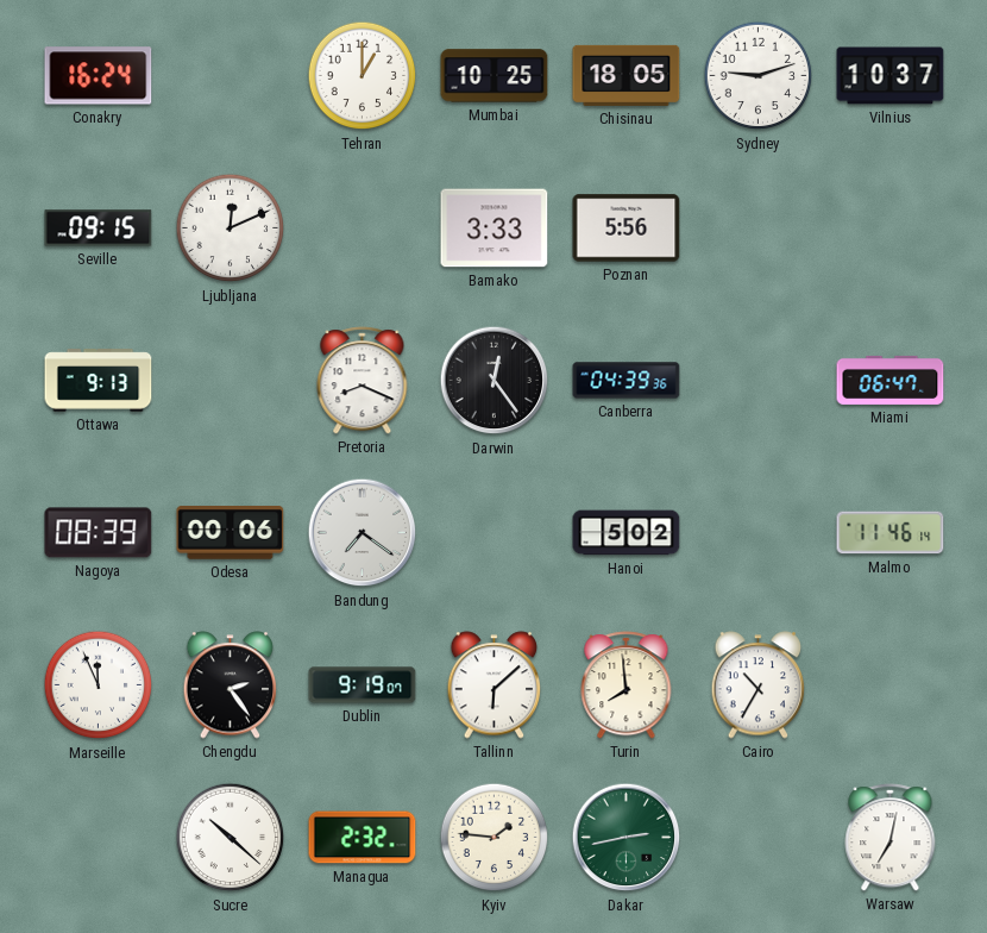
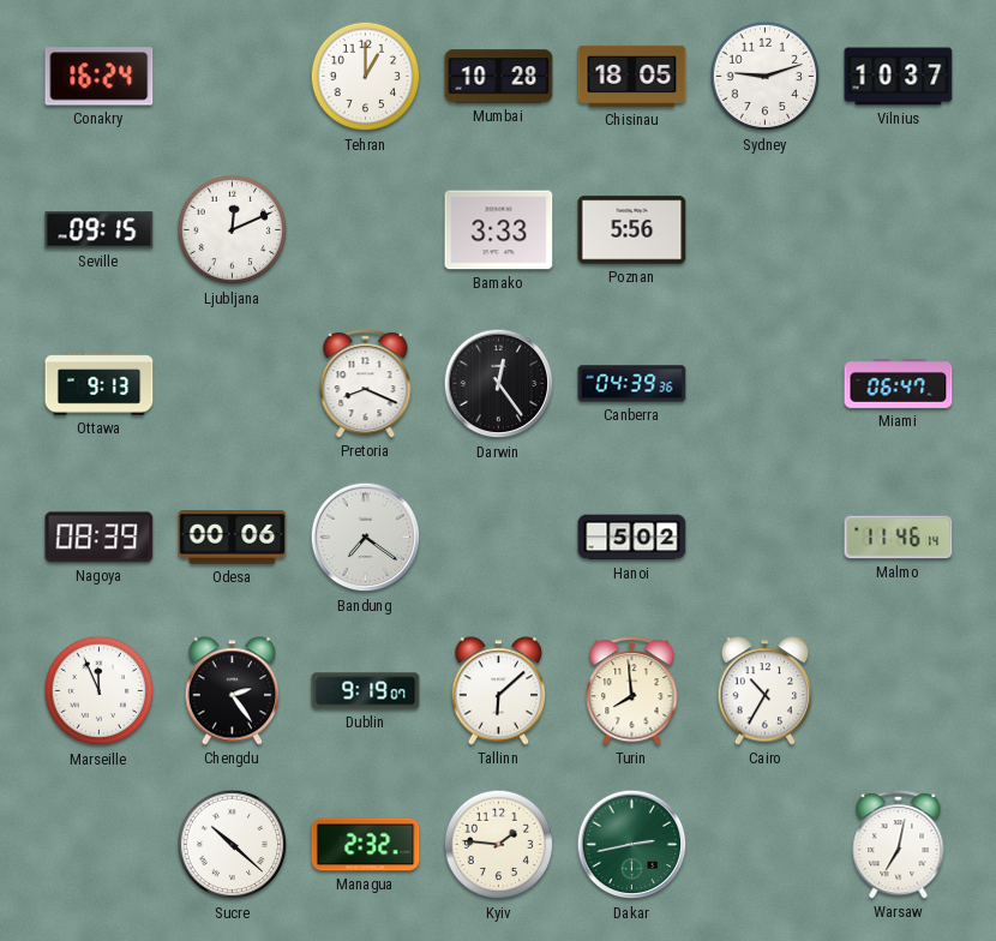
Mumbai: 10:25 -> 10:28 (499, 77)
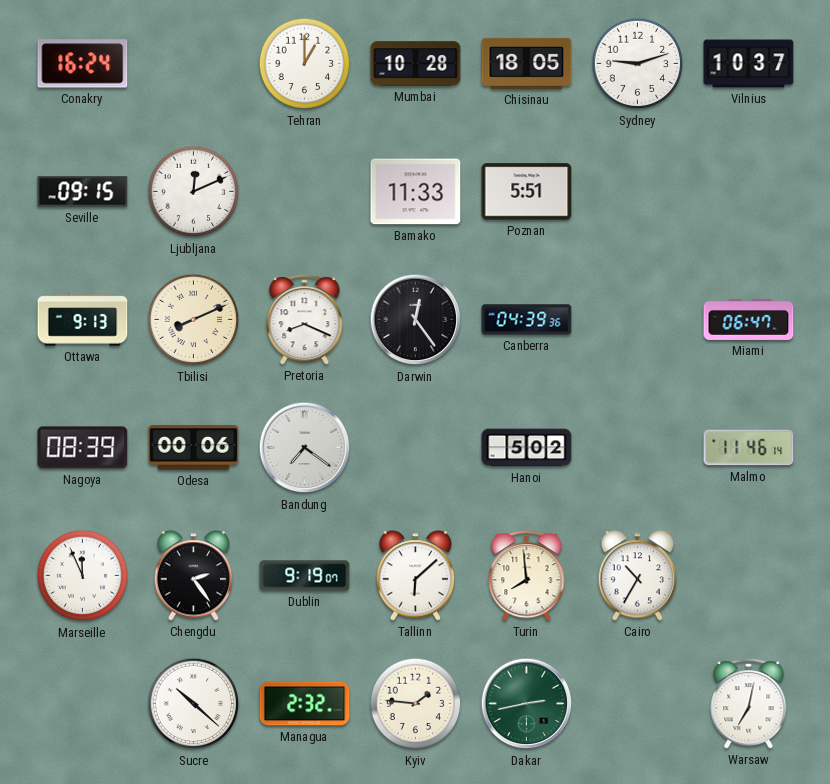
Bamako: 3:33 -> 11:33 (416, 192)
Poznan: 5:56 -> 5:51 (527, 192)
Tbilisi: none -> 8:11 (194, 320)
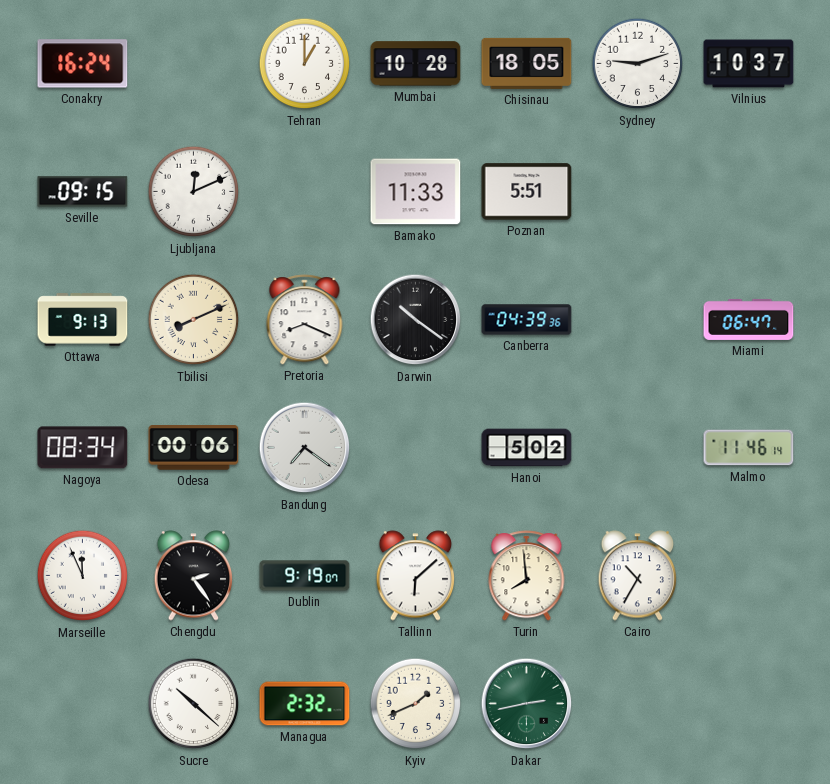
Darwin: 12:24 -> 10:21 (416, 320)
Nagoya: 08:39 -> 08:34 (83, 448)
Kyiv: 1:46 -> 1:41 (416, 704)
Warsaw: 7:02 -> none (749, 704)
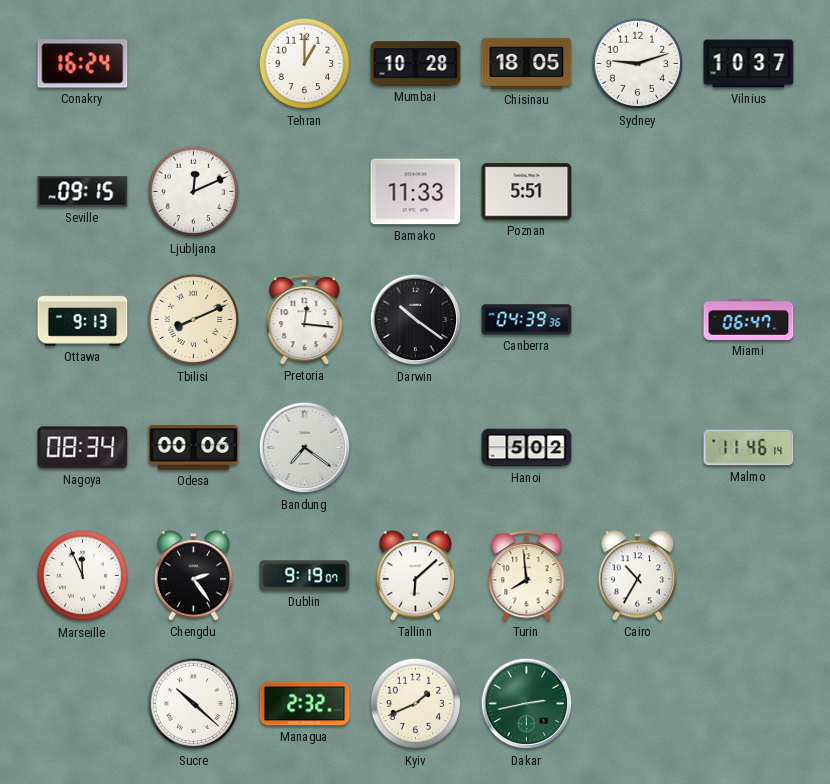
Pretoria: 8:19 -> 12:16 (305, 320)
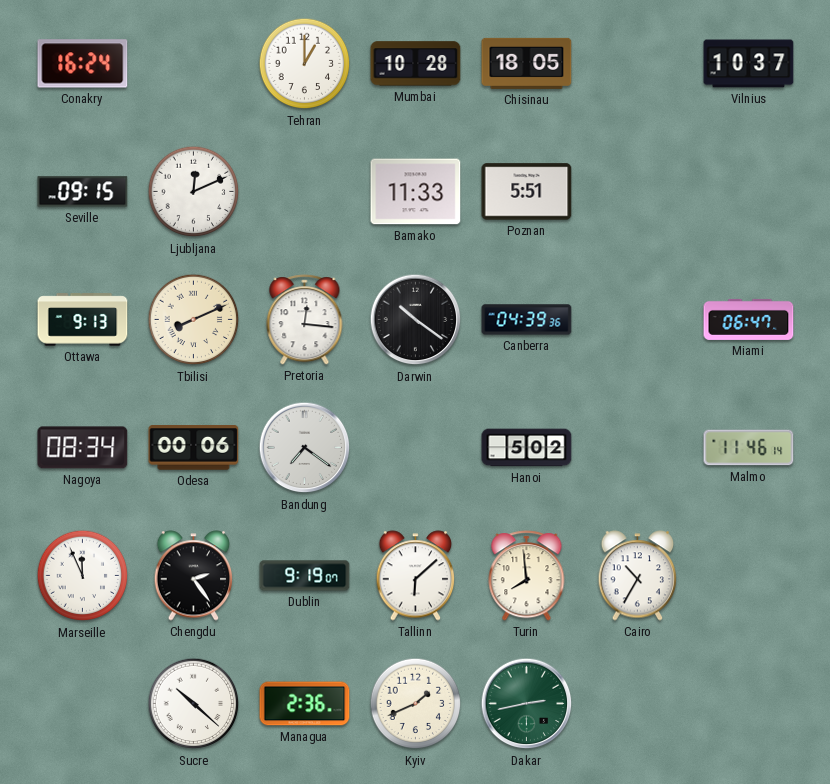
Sydney: 9:12 -> none (638, 64)
Managua: 2:32 -> 2:36 (305, 704)
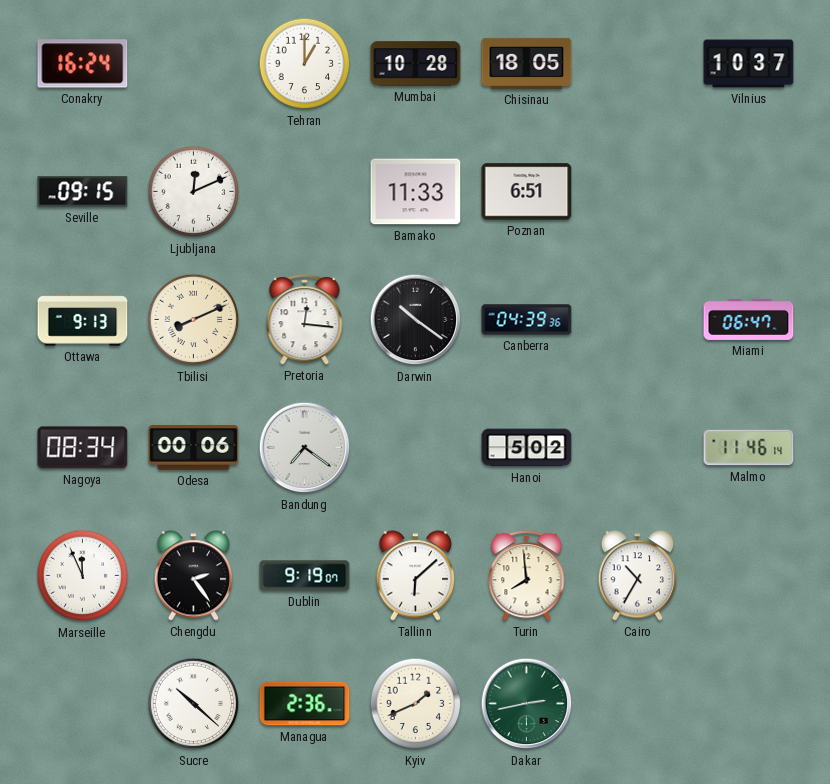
Poznan: 5:51 -> 6:51 (527, 192)
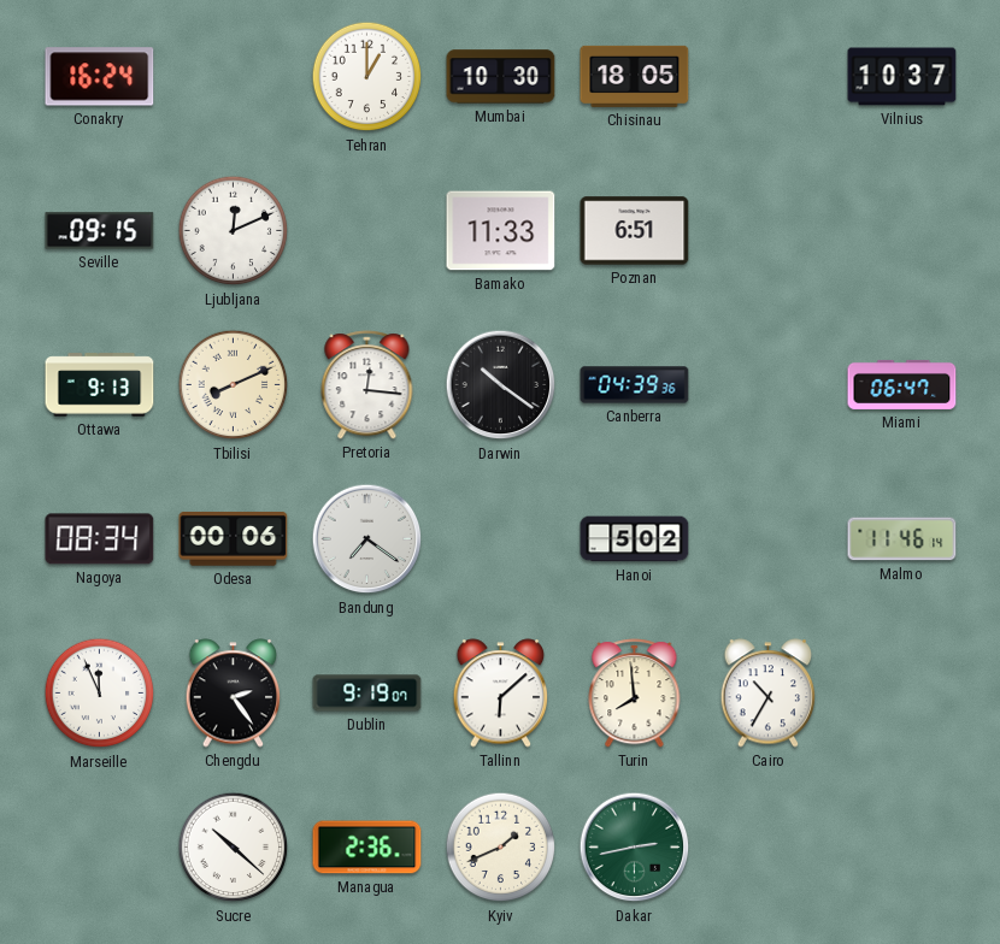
Mumbai: 10:28 -> 10:30 (501, 77)
